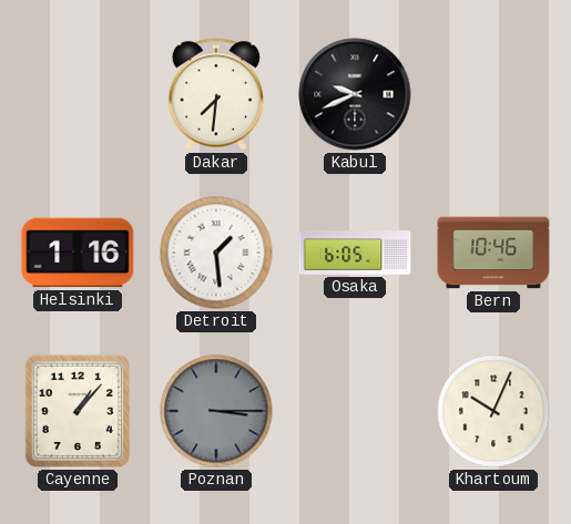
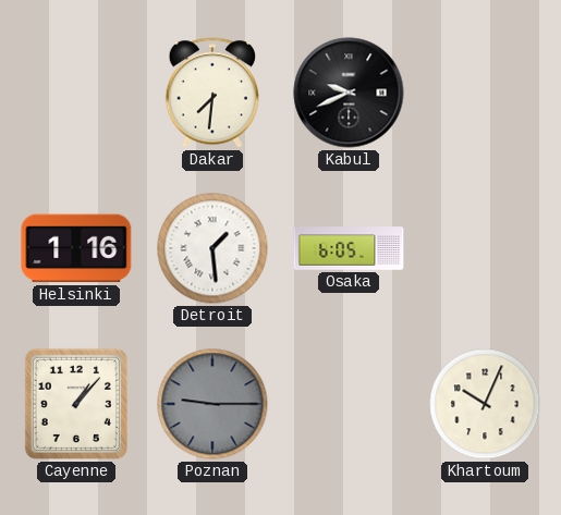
Bern: 10:46 -> none (493, 253)
Poznan: 3:15 -> 9:15 (212, 404)
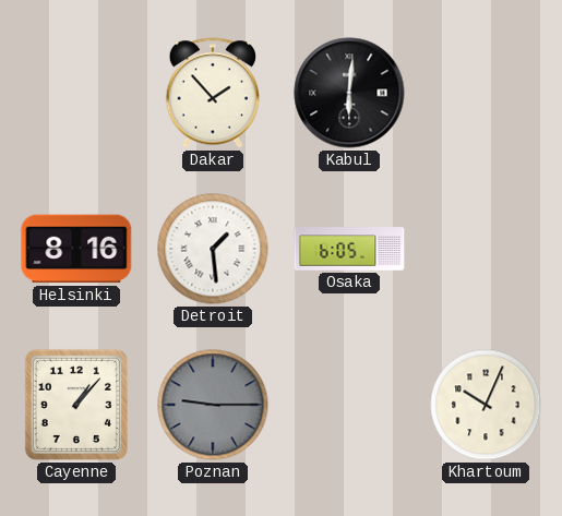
Dakar: 7:31 -> 1:53 (213, 93)
Kabul: 9:41 -> 6:01 (349, 93)
Helsinki: 1:16 -> 8:16 (76, 249)
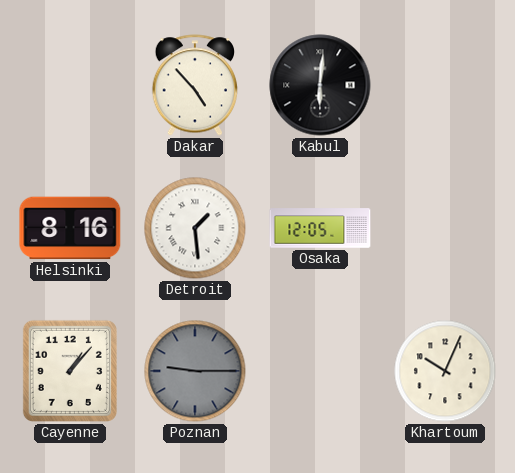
Dakar: 1:53 -> 4:53 (195, 85)
Osaka: 6:05 -> 12:05 (320, 228)
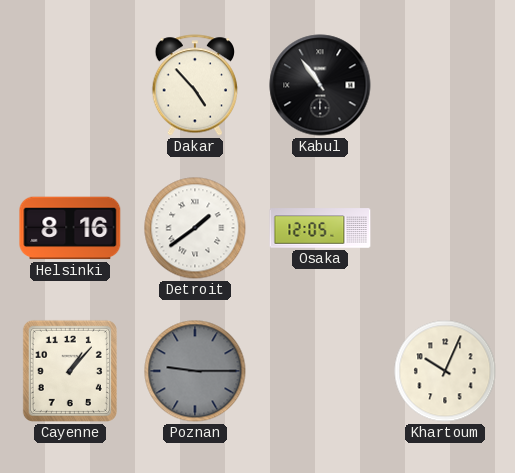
Kabul: 6:01 -> 10:54 (320, 85)
Detroit: 1:29 -> 1:39 (195, 228)
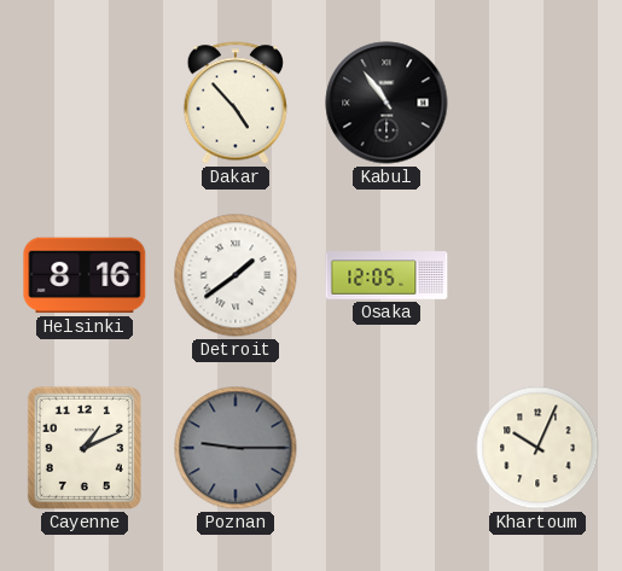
Cayenne: 1:07 -> 1:11 (85, 448)
